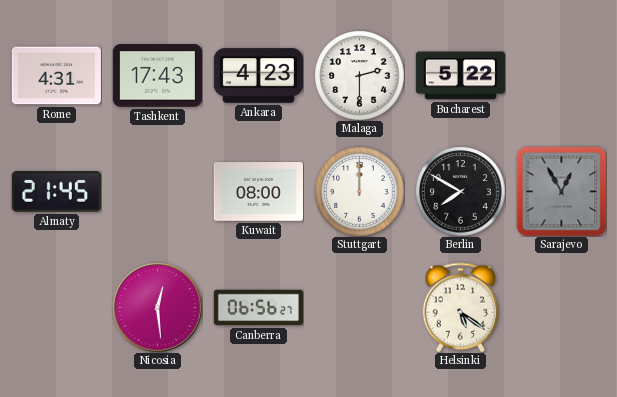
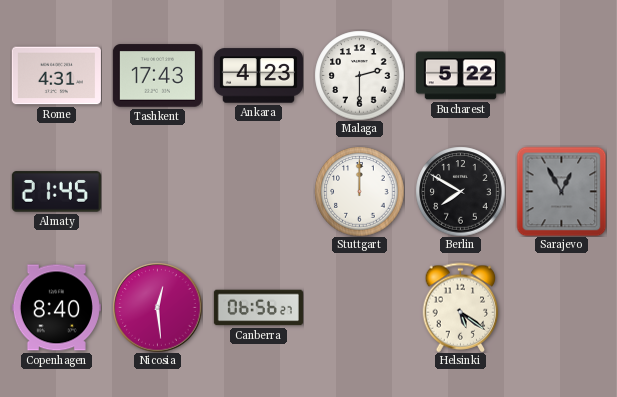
Kuwait: 08:00 -> none (258, 192)
Copenhagen: none -> 8:40 (56, 308)
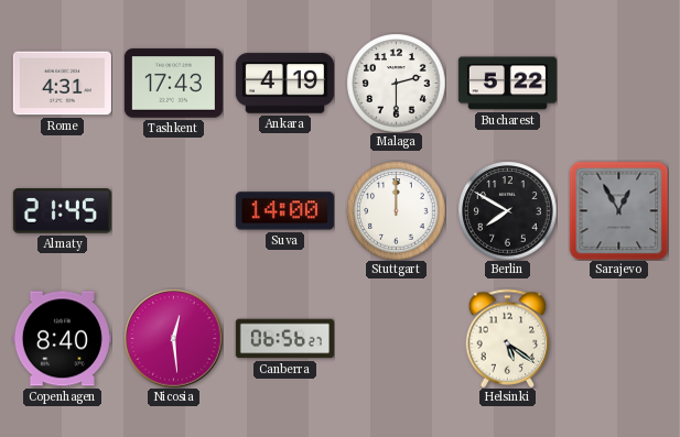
Ankara: 4:23 -> 4:19 (284, 84)
Suva: none -> 14:00 (284, 211)
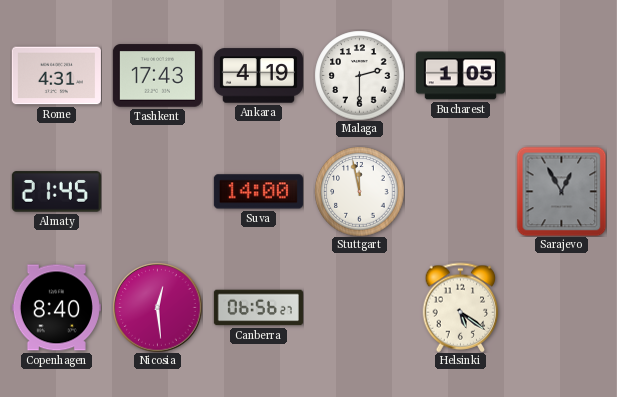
Bucharest: 5:22 -> 1:05 (460, 76)
Stuttgart: 12:00 -> 11:58 (359, 191)
Berlin: 7:50 -> none (507, 210)
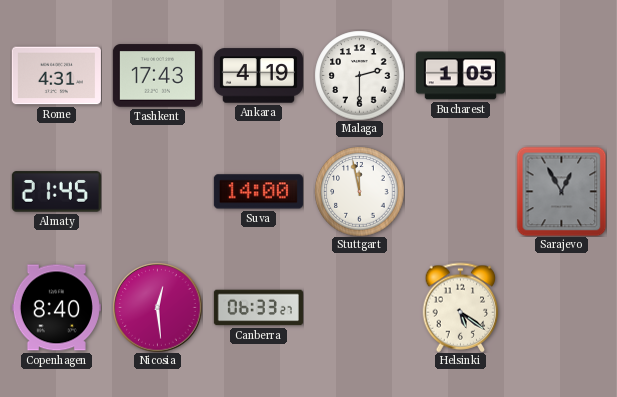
Canberra: 06:56 -> 06:33 (258, 308)
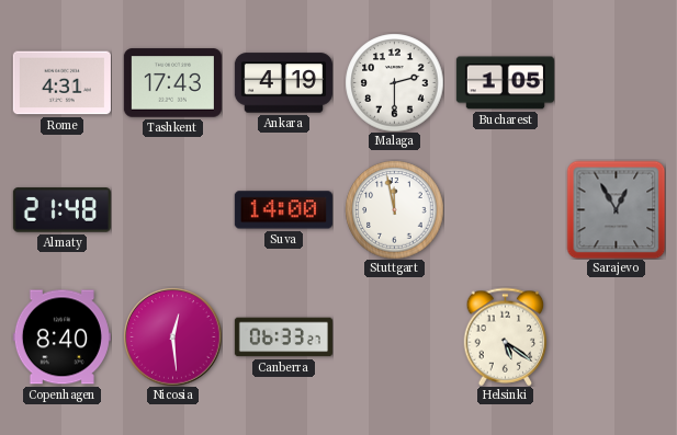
Almaty: 21:45 -> 21:48 (61, 210)
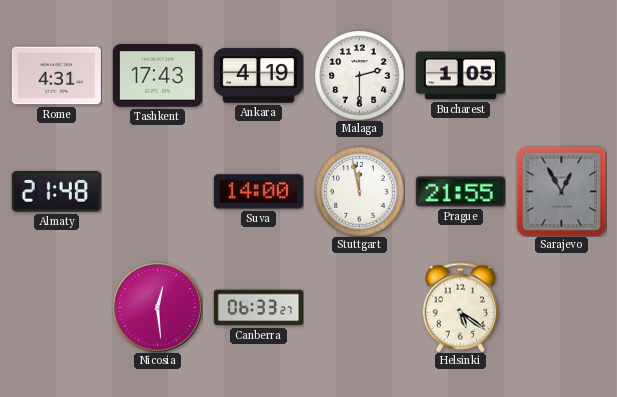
Prague: none -> 21:55 (460, 192)
Copenhagen: 8:40 -> none (61, 337)
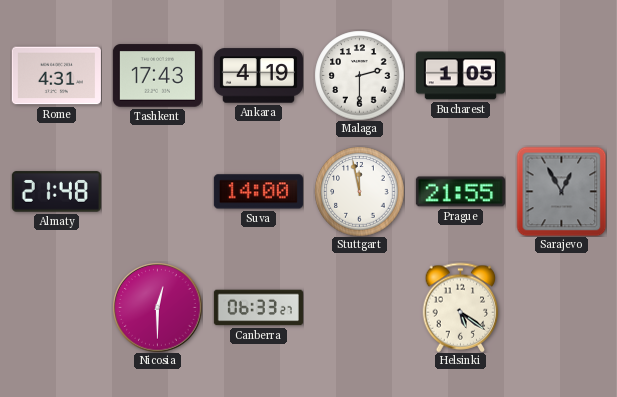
Nicosia: 12:29 -> 12:30 (157, 307)
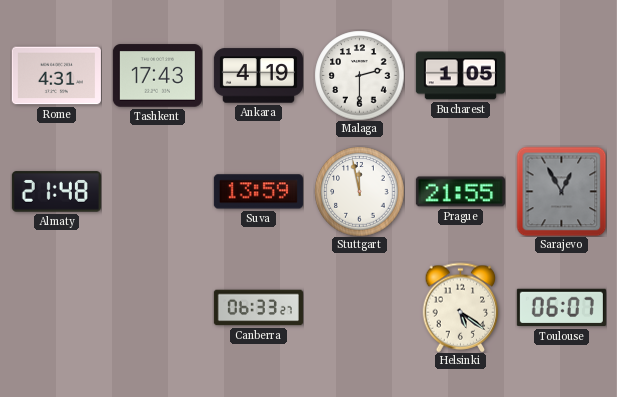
Suva: 14:00 -> 13:59 (258, 192)
Nicosia: 12:30 -> none (157, 307)
Toulouse: none -> 06:07 (561, 308)
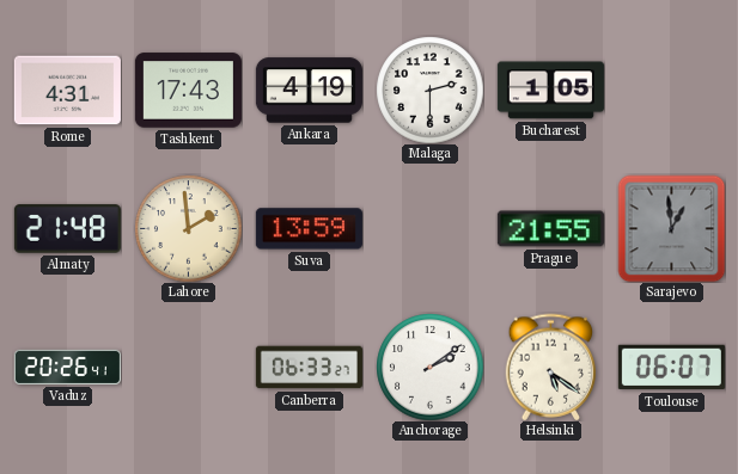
Lahore: none -> 1:59 (188, 228)
Stuttgart: 11:58 -> none (359, 191)
Sarajevo: 12:55 -> 12:59 (671, 228)
Vaduz: none -> 20:26 (67, 367)
Anchorage: none -> 2:09 (429, 367)
